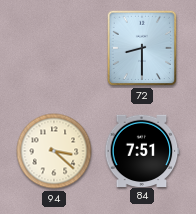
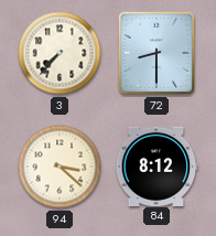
3: none -> 7:37 (60, 53)
84: 7:51 -> 8:12 (156, 165)
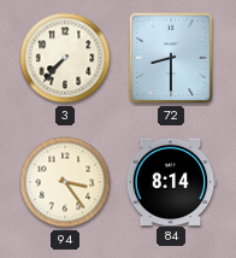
94: 3:22 -> 3:24 (65, 182)
84: 8:12 -> 8:14 (171, 181)
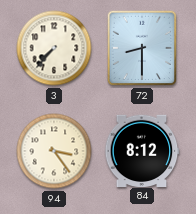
84: 8:14 -> 8:12 (142, 150)
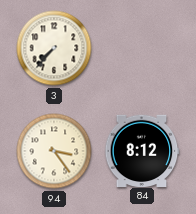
72: 8:30 -> none (142, 48)
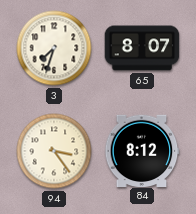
3: 7:37 -> 7:33 (54, 48)
65: none -> 8:07 (142, 48)
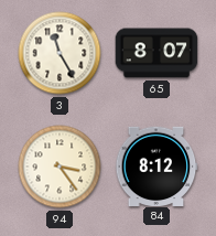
3: 7:33 -> 11:25 (60, 53)
